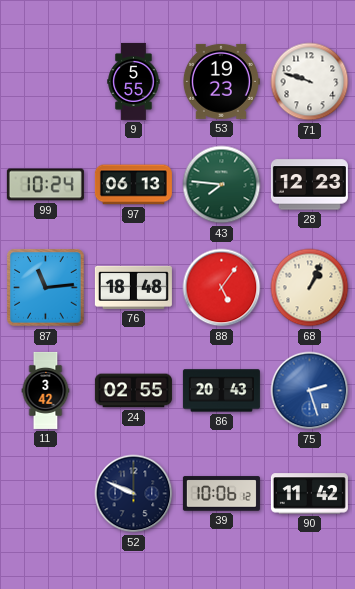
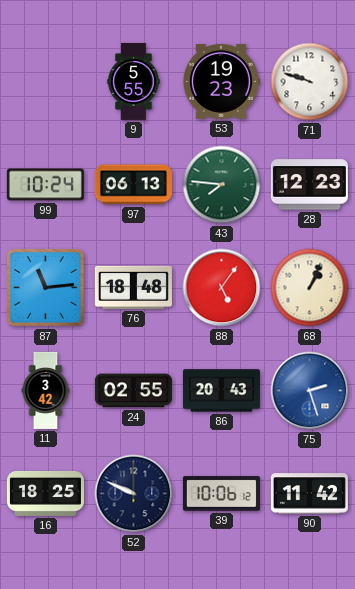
16: none -> 18:25 (45, 493)
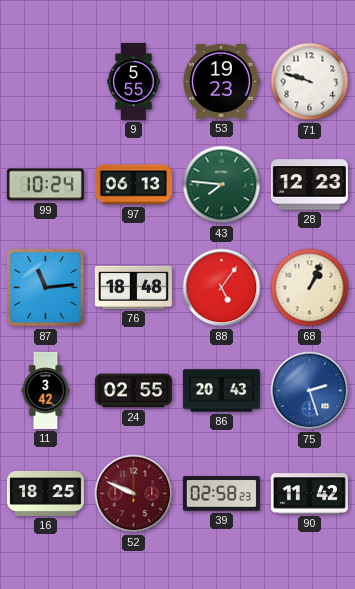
52 dial: navy -> burgundy (134, 494)
39: 10:06 -> 02:58 (221, 494)
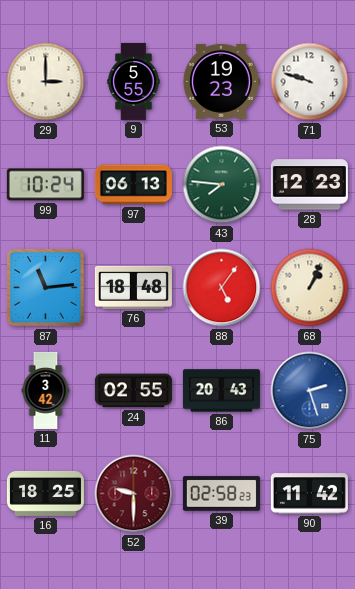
29: none -> 3:00 (46, 82)
52: 9:49 -> 9:30 (134, 494)
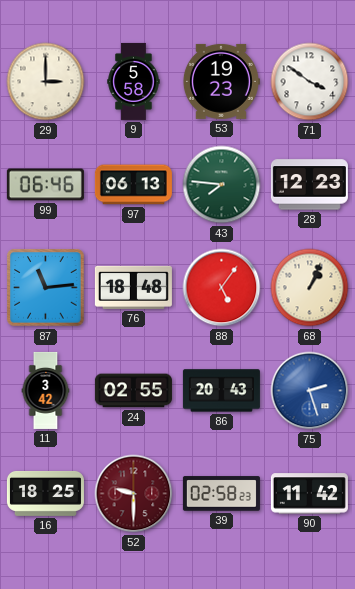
9: 5:55 -> 5:58 (134, 81)
71: 9:48 -> 3:51 (310, 82)
99: 10:24 -> 06:46 (45, 185)
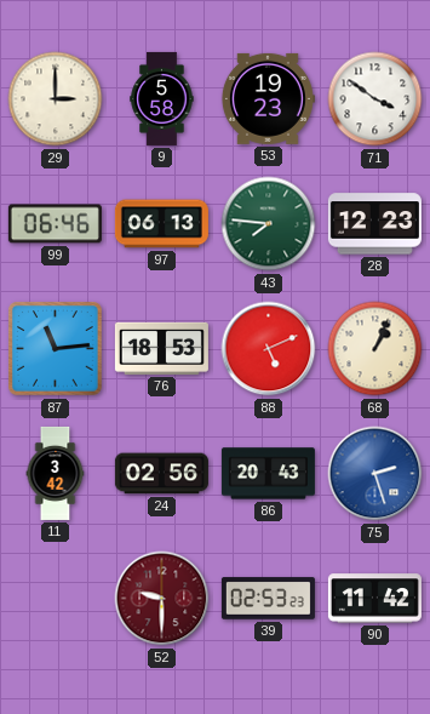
76: 18:48 -> 18:53 (161, 348)
88: 5:06 -> 5:11 (269, 349)
24: 02:55 -> 02:56 (161, 474)
16: 18:25 -> none (45, 493)
39: 02:58 -> 02:53 (268, 599)
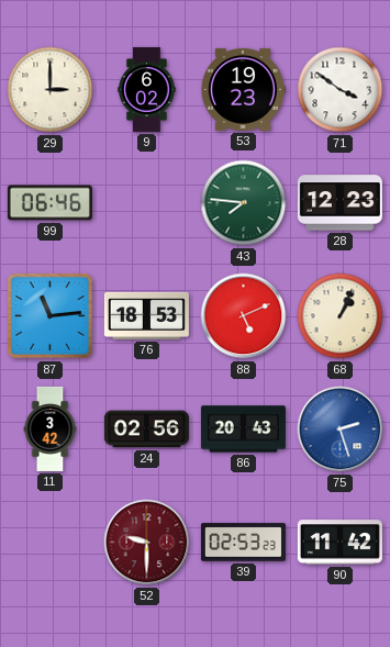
9: 5:58 -> 6:02 (147, 89)
97: 06:13 -> none (161, 224)
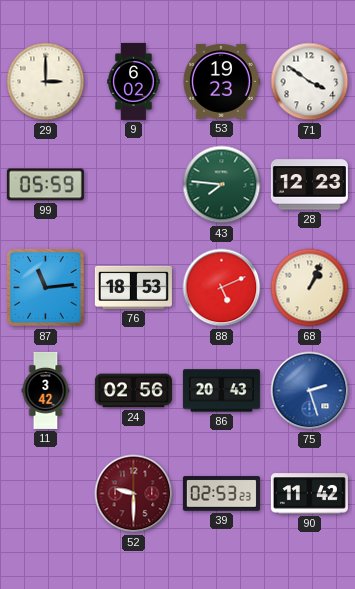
99: 06:46 -> 05:59 (45, 185)
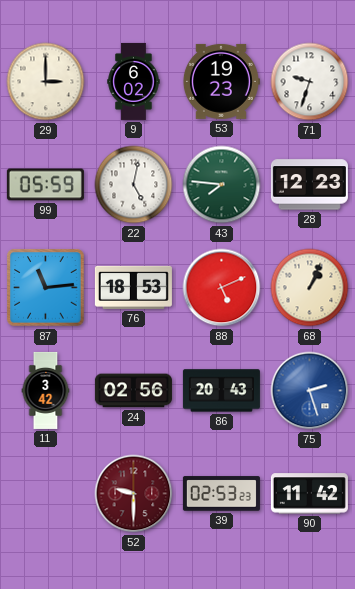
71: 3:51 -> 9:33 (310, 82)
22: none -> 5:02 (134, 185)
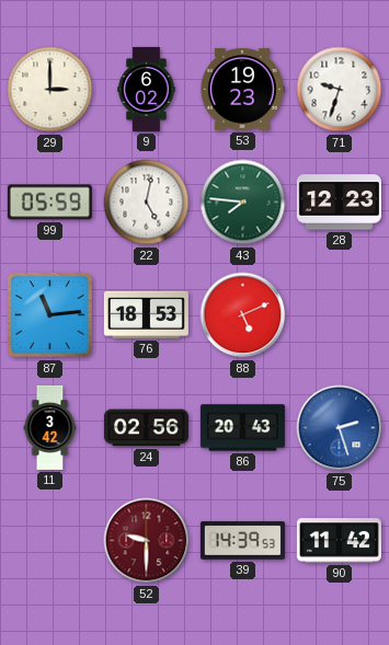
68: 1:04 -> none (310, 288)
39: 02:53 -> 14:39 (242, 541)
